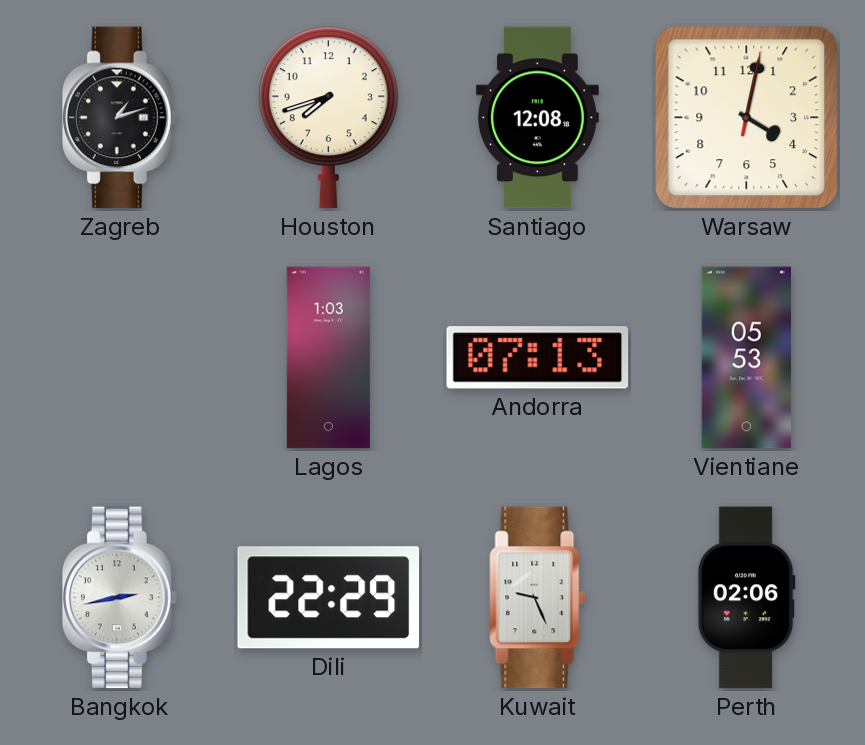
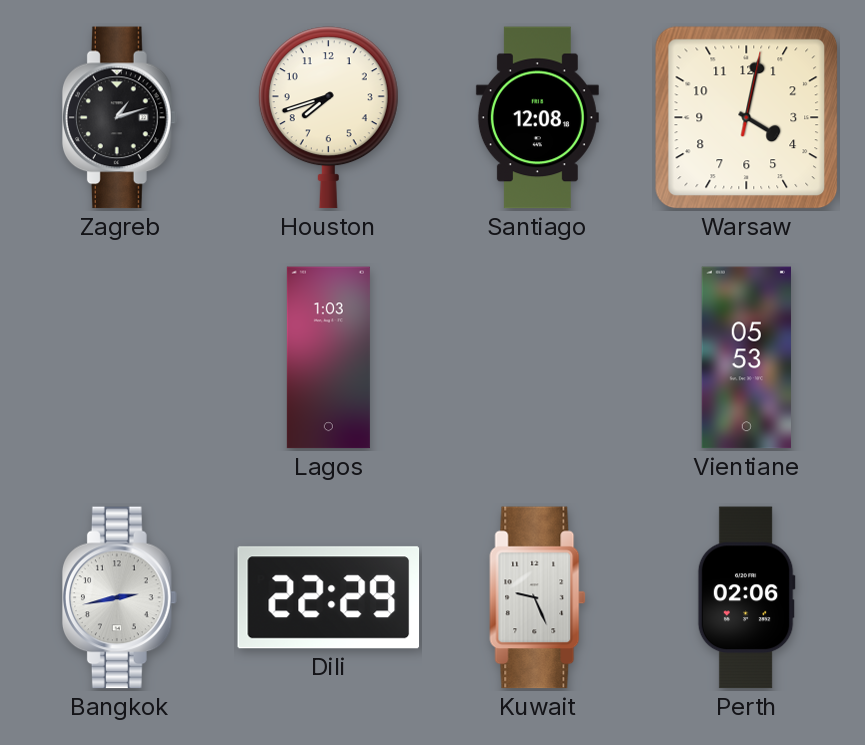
Andorra: 07:13 -> none (538, 358)
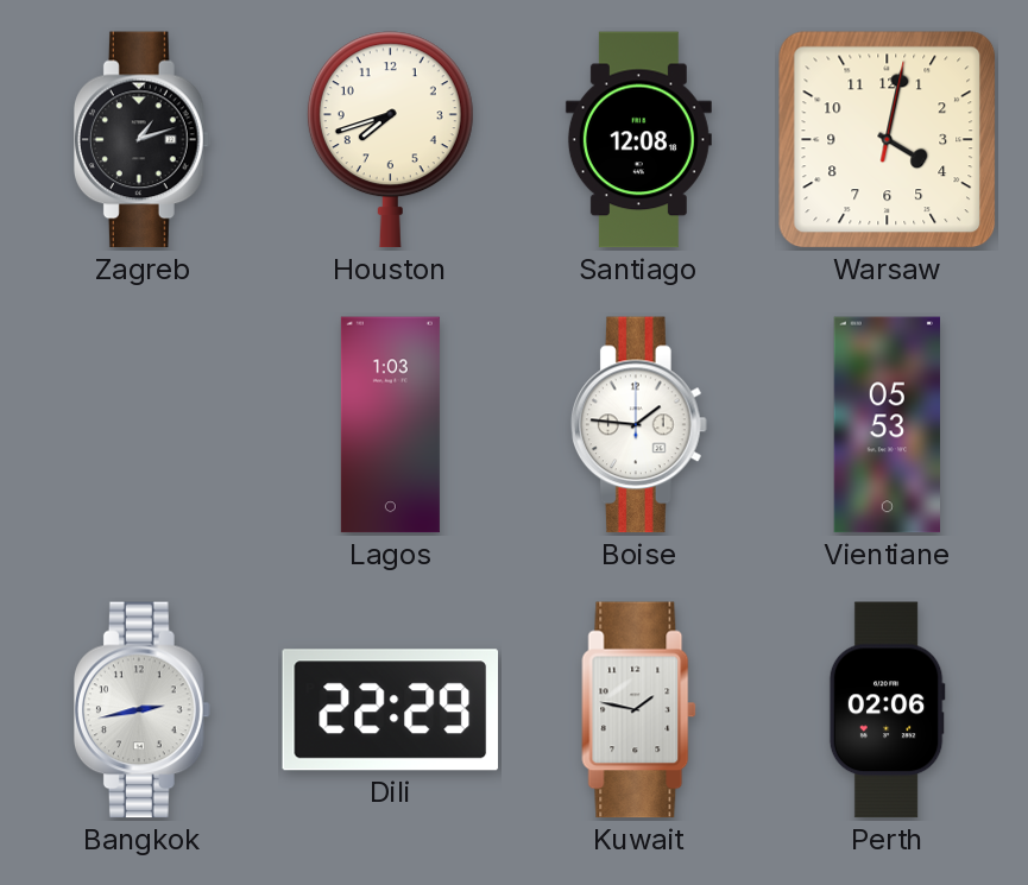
Boise: none -> 1:46 (639, 425)
Kuwait: 9:26 -> 1:47 (639, 710)
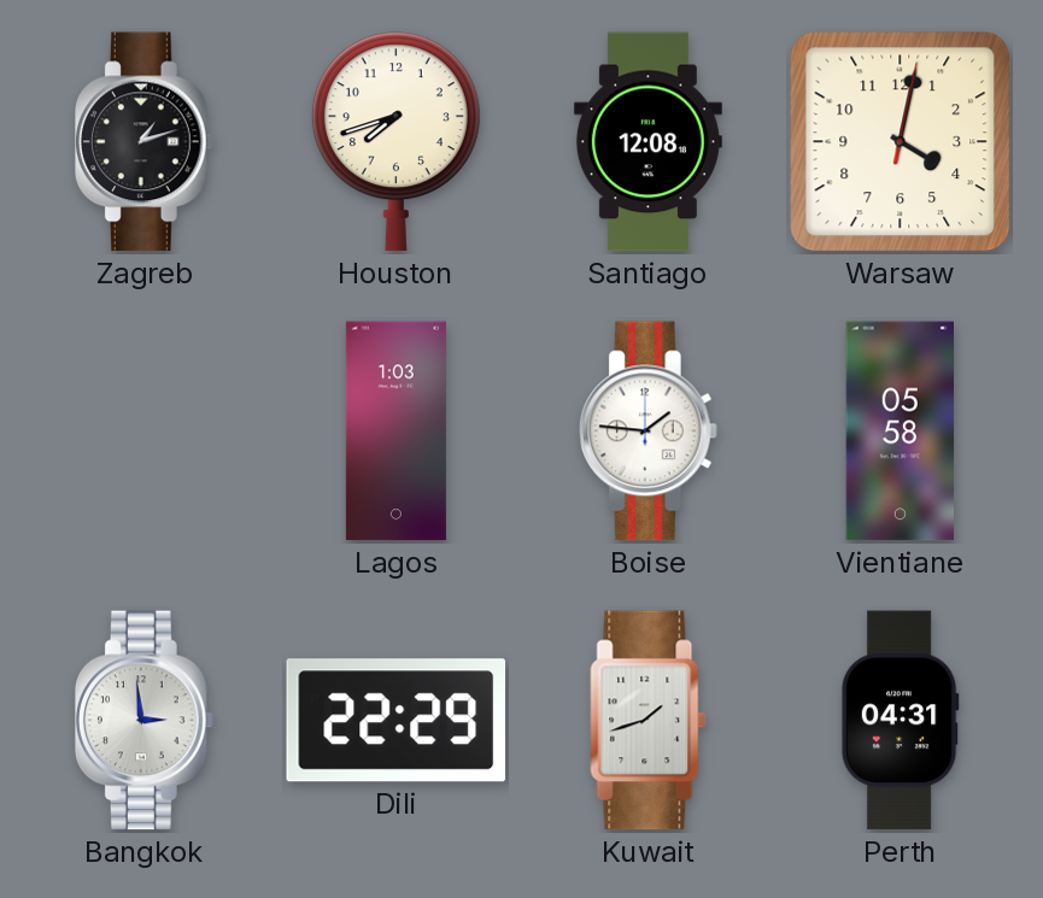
Vientiane: 05:53 -> 05:58 (900, 432)
Bangkok: 2:43 -> 2:59 (145, 721)
Kuwait: 1:47 -> 1:42 (649, 721)
Perth: 02:06 -> 04:31 (900, 721)
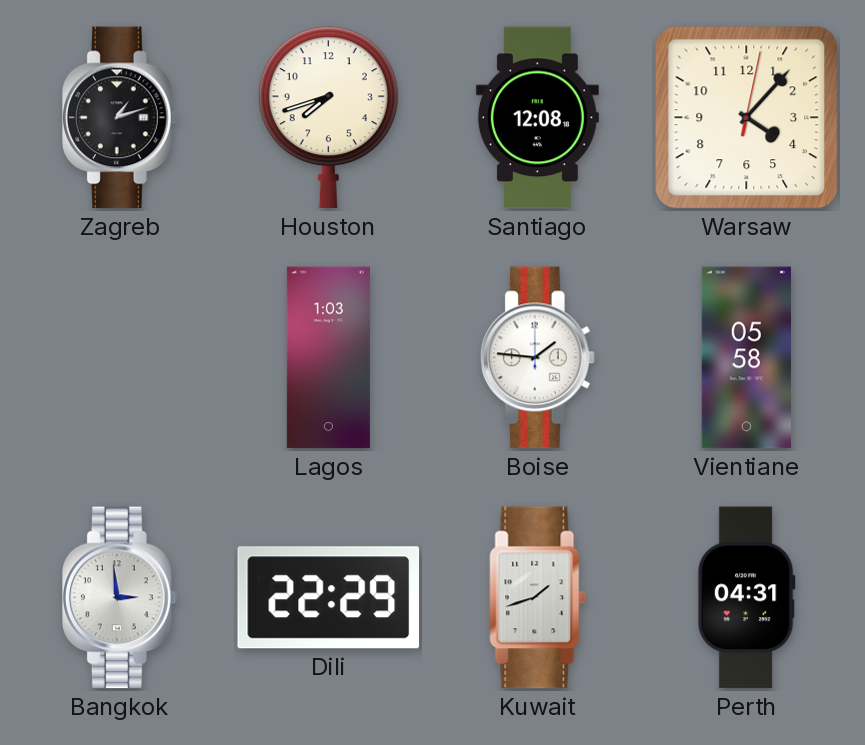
Warsaw: 4:02 -> 4:07 (747, 118)
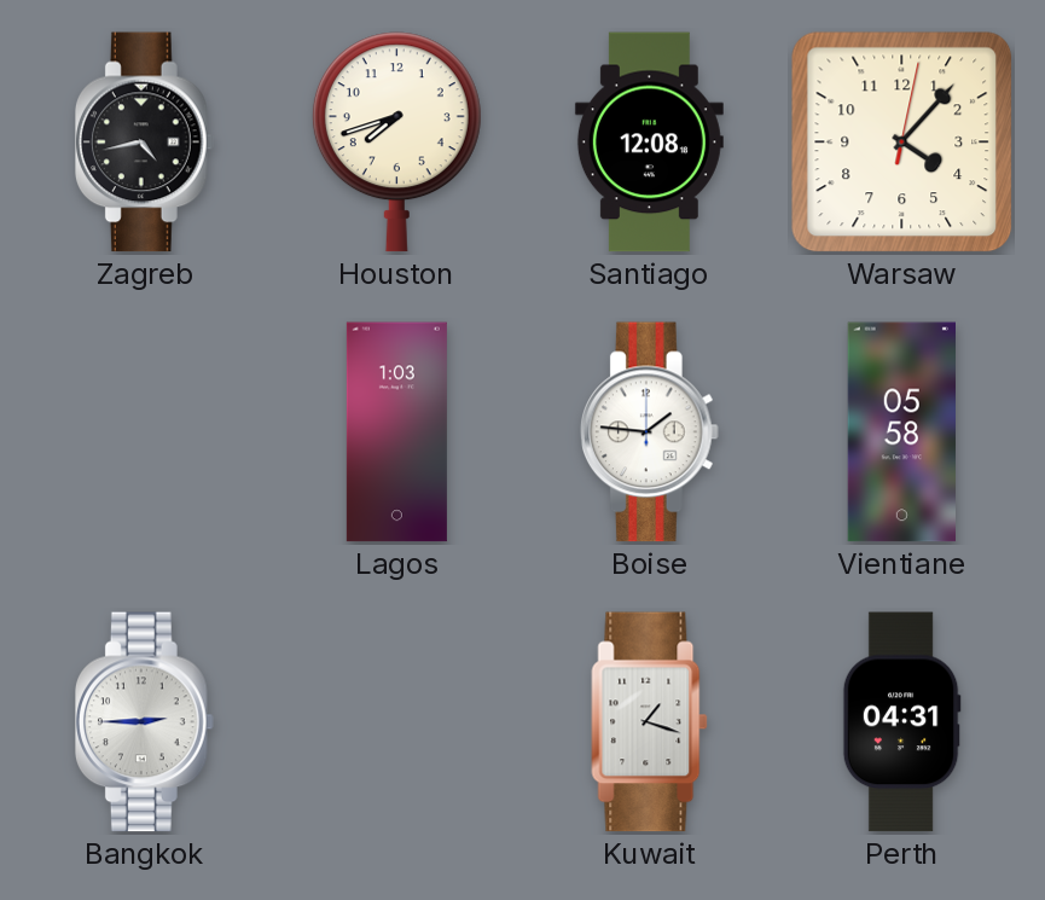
Zagreb: 1:12 -> 4:43 (145, 143)
Bangkok: 2:59 -> 2:45 (145, 722)
Dili: 22:29 -> none (329, 598)
Kuwait: 1:42 -> 1:18 (650, 722)
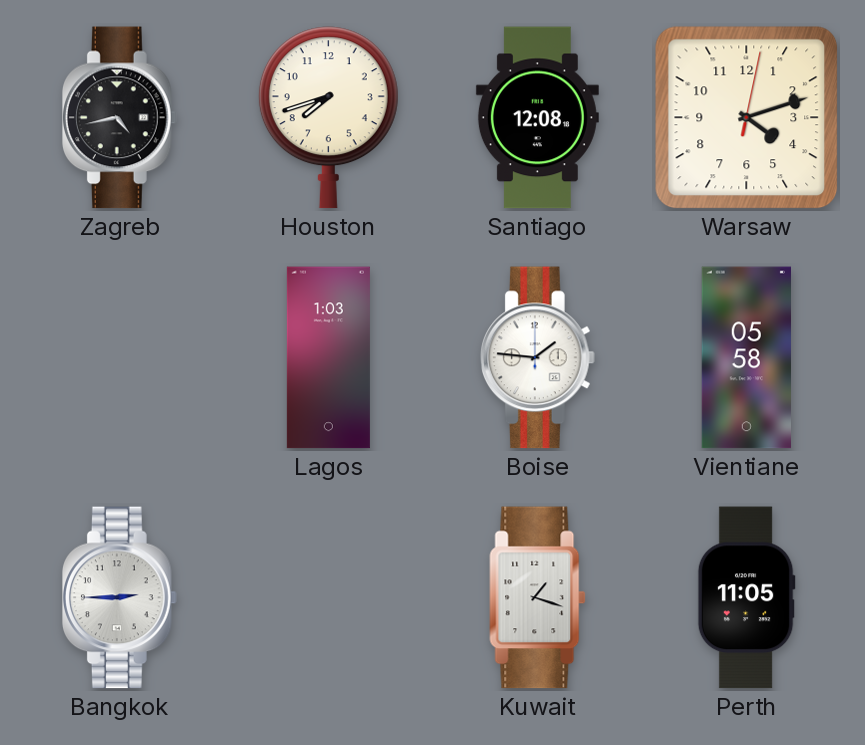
Warsaw: 4:07 -> 4:12 (747, 118)
Perth: 04:31 -> 11:05 (746, 598)
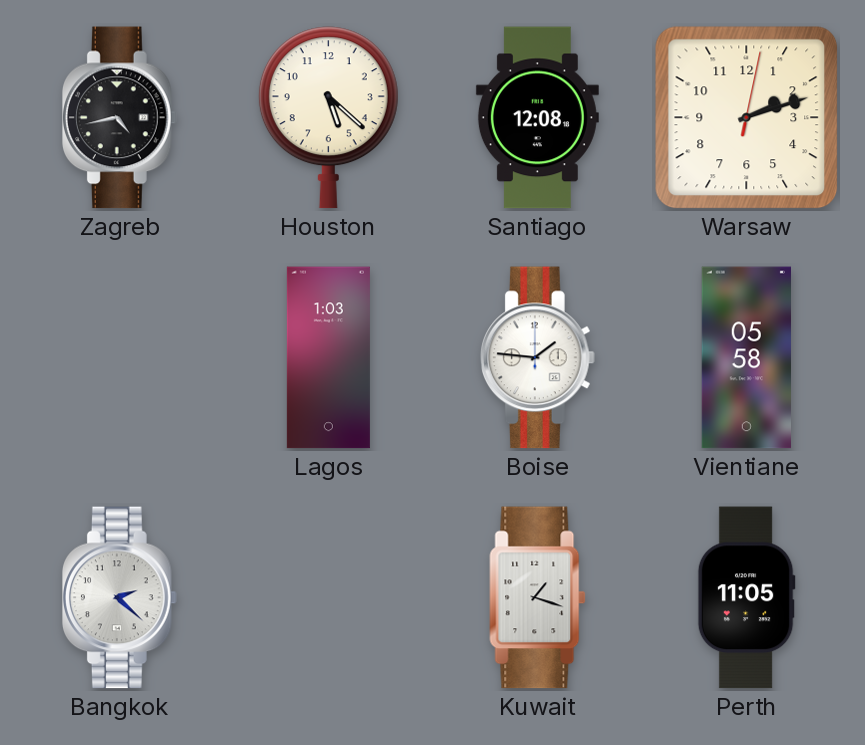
Houston: 7:42 -> 5:22 (328, 118)
Warsaw: 4:12 -> 2:12 (747, 118)
Bangkok: 2:45 -> 2:22 (120, 598)
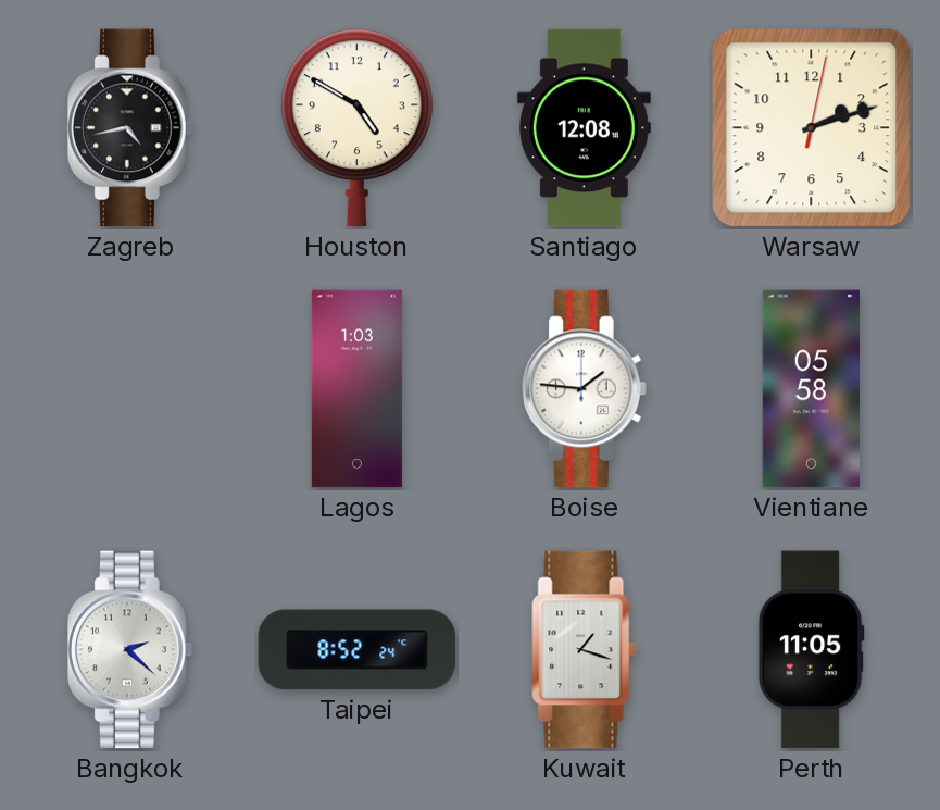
Houston: 5:22 -> 4:50 (356, 128)
Taipei: none -> 8:52 (358, 650)
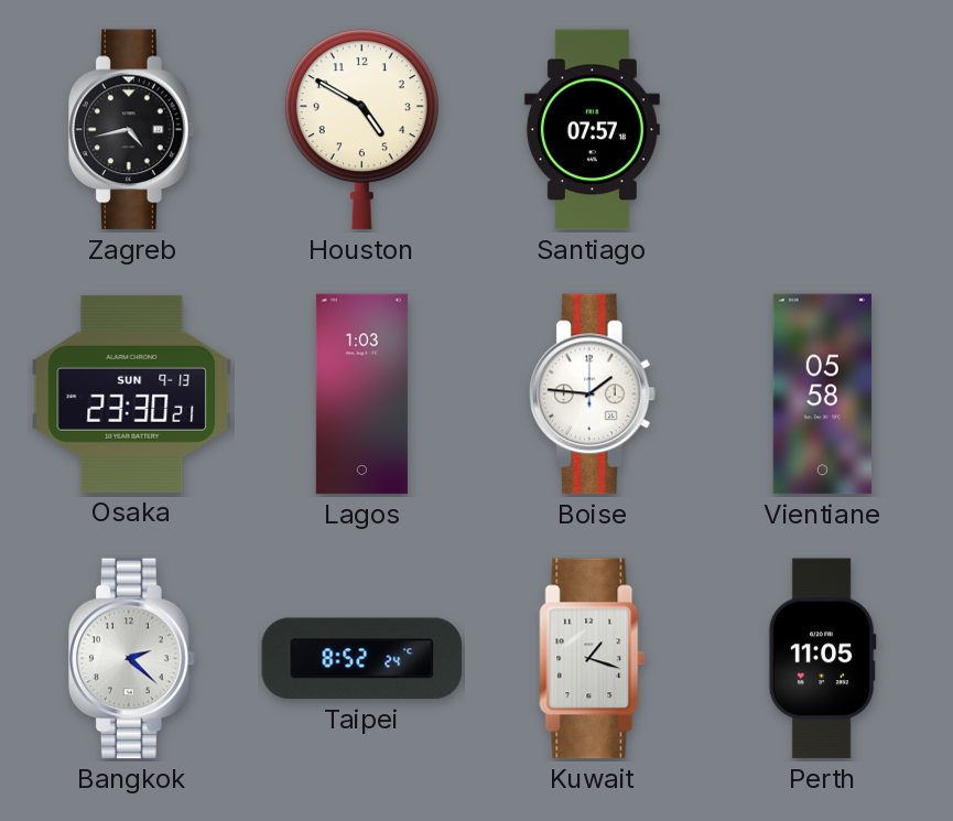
Santiago: 12:08 -> 07:57 (592, 130)
Warsaw: 2:12 -> none (812, 128)
Osaka: none -> 23:30 (132, 393)
